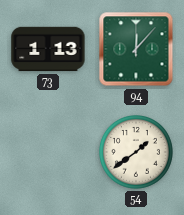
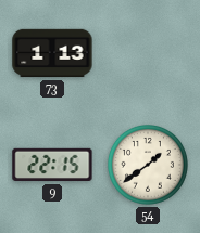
94: 12:07 -> none (136, 49)
9: none -> 22:15 (52, 165)
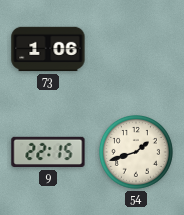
73: 1:13 -> 1:06 (48, 49)
54: 1:39 -> 1:42 (136, 152)
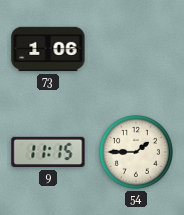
9: 22:15 -> 11:15 (48, 152)
54: 1:42 -> 1:45 (136, 152)
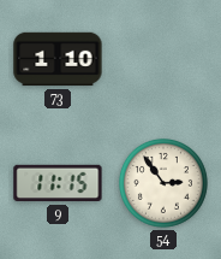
73: 1:06 -> 1:10 (58, 59)
54: 1:45 -> 2:54 (163, 183)
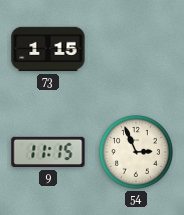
73: 1:10 -> 1:15 (48, 49)
54: 2:54 -> 2:56 (136, 152)
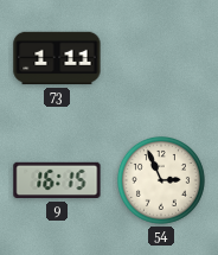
73: 1:15 -> 1:11 (57, 58)
9: 11:15 -> 16:15 (57, 180)
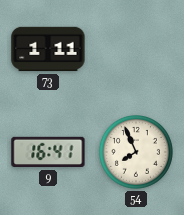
9: 16:15 -> 16:41 (48, 152)
54: 2:56 -> 7:56 (136, 152)
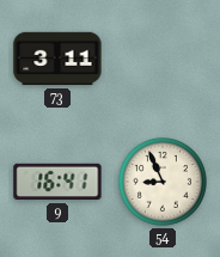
73: 1:11 -> 3:11 (57, 59)
54: 7:56 -> 8:56 (163, 182)
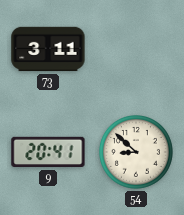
9: 16:41 -> 20:41 (48, 152)
54: 8:56 -> 8:52 (136, 152)
